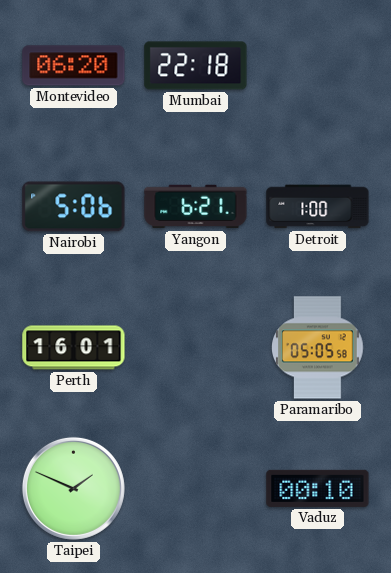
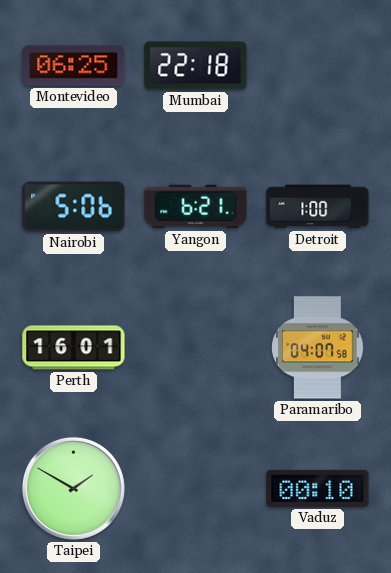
Montevideo: 06:20 -> 06:25 (74, 66)
Paramaribo: 05:05 -> 04:07 (318, 348)
Taipei: 1:49 -> 1:50 (73, 488)
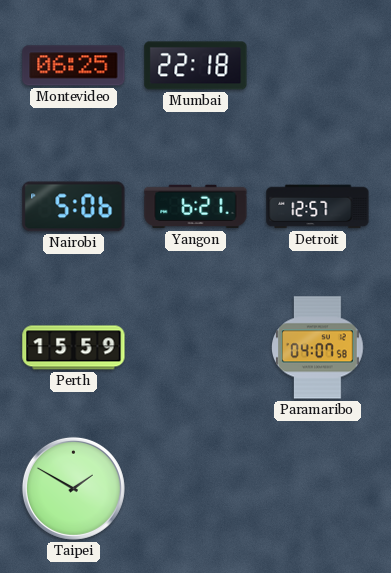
Detroit: 1:00 -> 12:57 (318, 207)
Perth: 16:01 -> 15:59 (74, 348)
Vaduz: 00:10 -> none (318, 488)
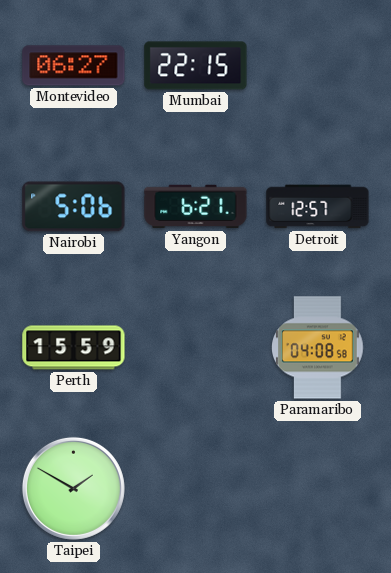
Montevideo: 06:25 -> 06:27 (74, 66)
Mumbai: 22:18 -> 22:15 (196, 66)
Paramaribo: 04:07 -> 04:08 (318, 348)
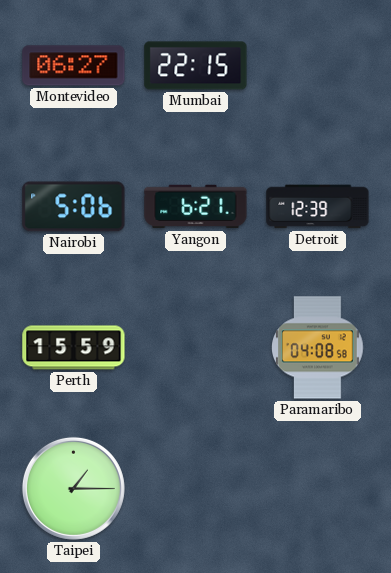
Detroit: 12:57 -> 12:39 (318, 207)
Taipei: 1:50 -> 1:15 (73, 488)
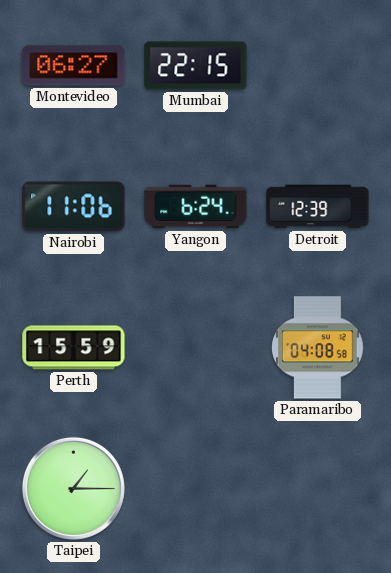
Nairobi: 5:06 -> 11:06 (74, 207)
Yangon: 6:21 -> 6:24 (196, 207)
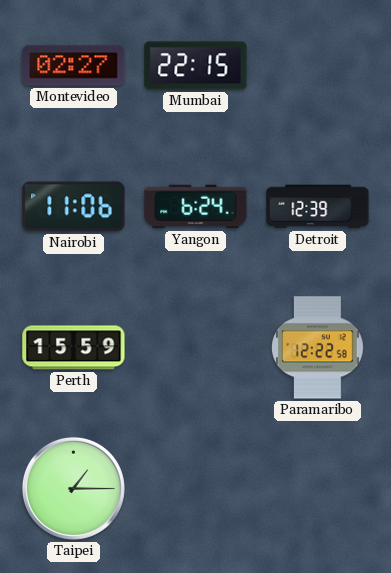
Montevideo: 06:27 -> 02:27 (74, 66)
Paramaribo: 04:08 -> 12:22 (318, 348)
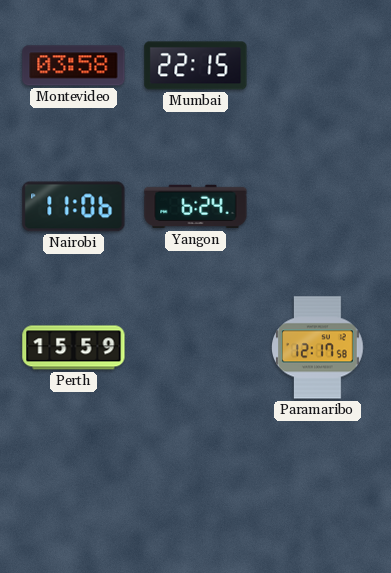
Montevideo: 02:27 -> 03:58 (74, 66)
Detroit: 12:39 -> none (318, 207)
Paramaribo: 12:22 -> 12:17 (318, 348)
Taipei: 1:15 -> none (73, 488)
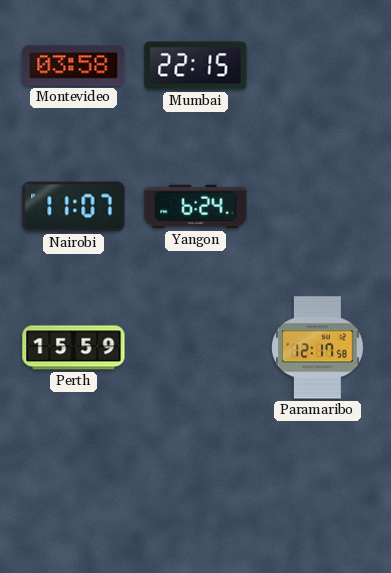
Nairobi: 11:06 -> 11:07 (74, 207)
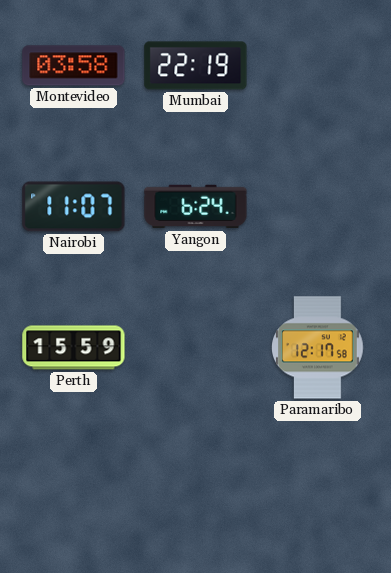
Mumbai: 22:15 -> 22:19 (196, 66)
